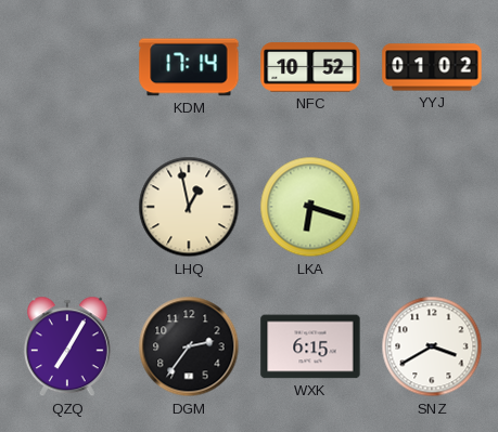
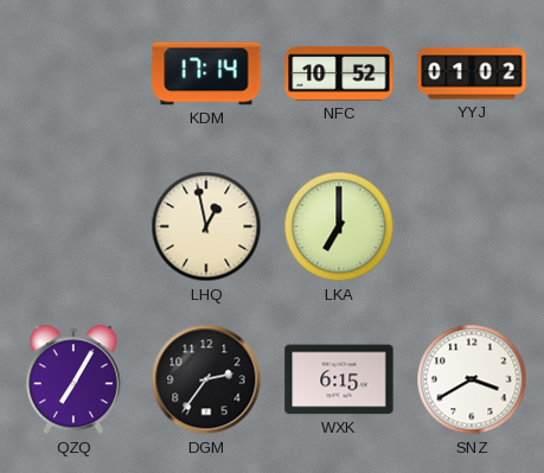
LKA: 6:18 -> 7:00 (339, 226)
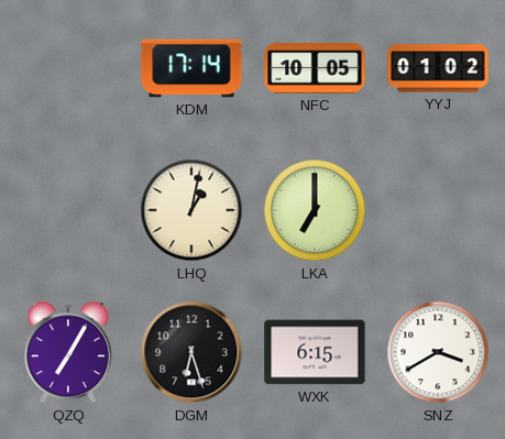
NFC: 10:52 -> 10:05 (315, 68)
LHQ: 12:58 -> 1:02 (191, 210)
DGM: 2:36 -> 6:27 (191, 352)
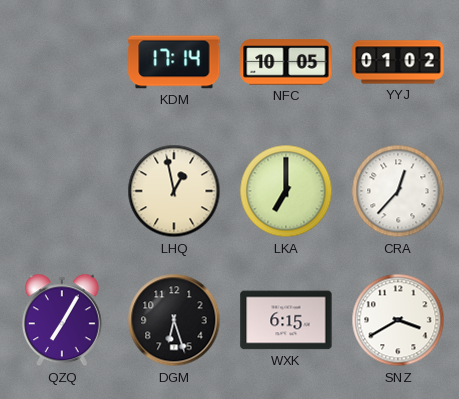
LHQ: 1:02 -> 12:58 (174, 191)
CRA: none -> 12:37 (398, 191)
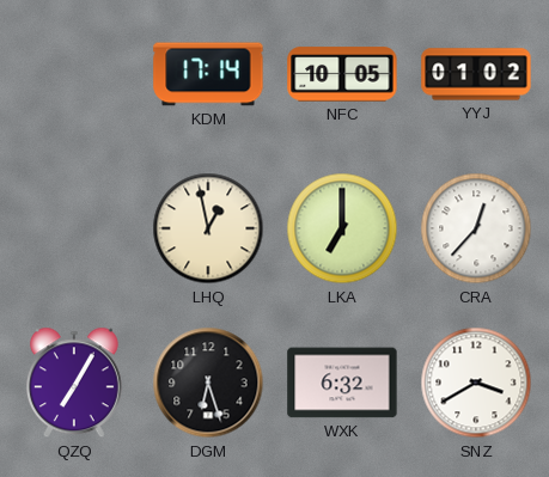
WXK: 6:15 -> 6:32 (342, 383)
